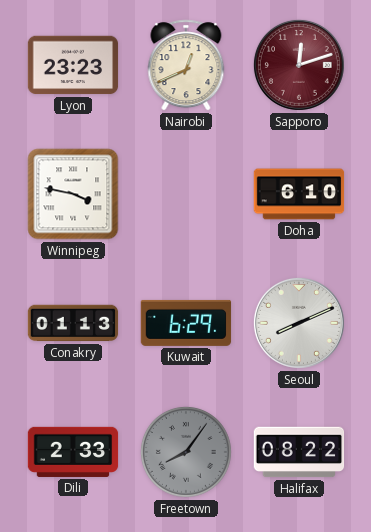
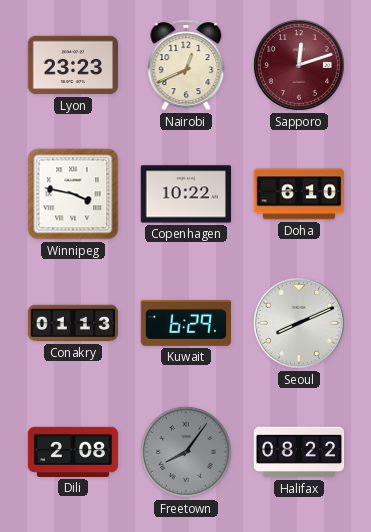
Copenhagen: none -> 10:22 (186, 194)
Dili: 2:33 -> 2:08 (73, 452)
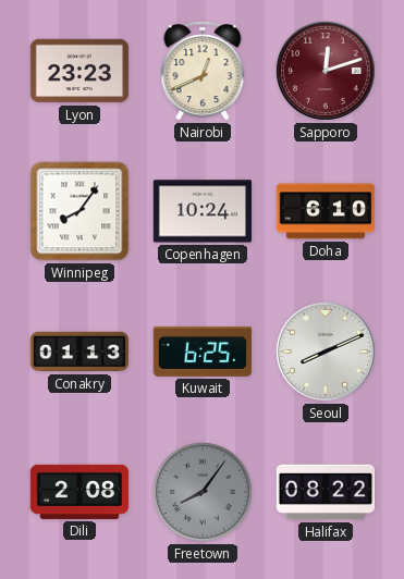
Winnipeg: 3:47 -> 8:06 (79, 211)
Copenhagen: 10:22 -> 10:24 (203, 211)
Kuwait: 6:29 -> 6:25 (203, 352)
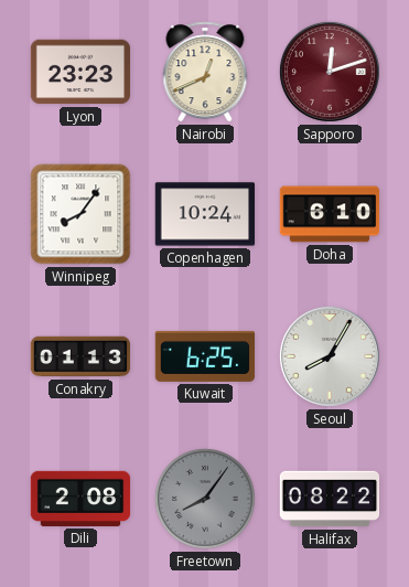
Seoul: 8:11 -> 8:05 (330, 356)
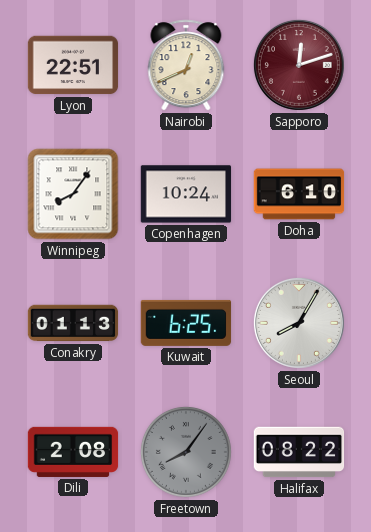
Lyon: 23:23 -> 22:51 (73, 65)
